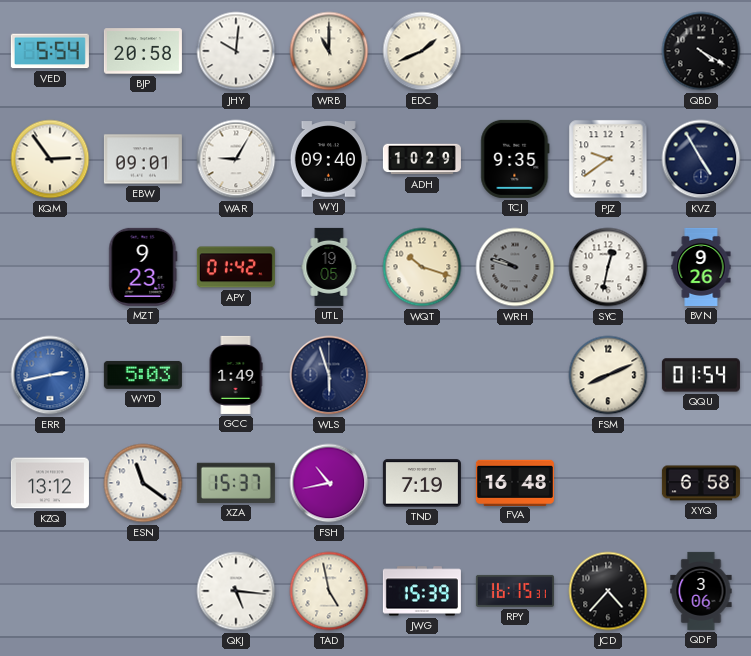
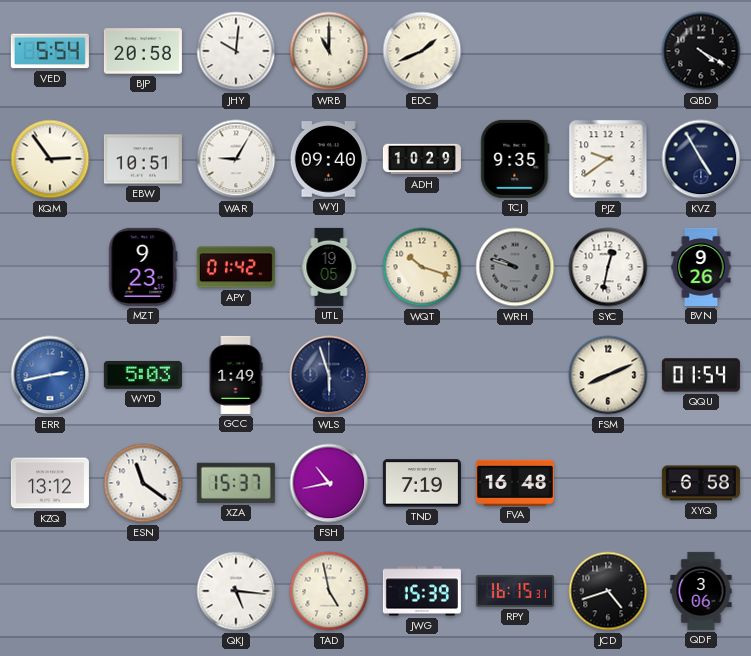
EBW: 09:01 -> 10:51 (143, 159)
JCD: 4:37 -> 4:42 (608, 591)
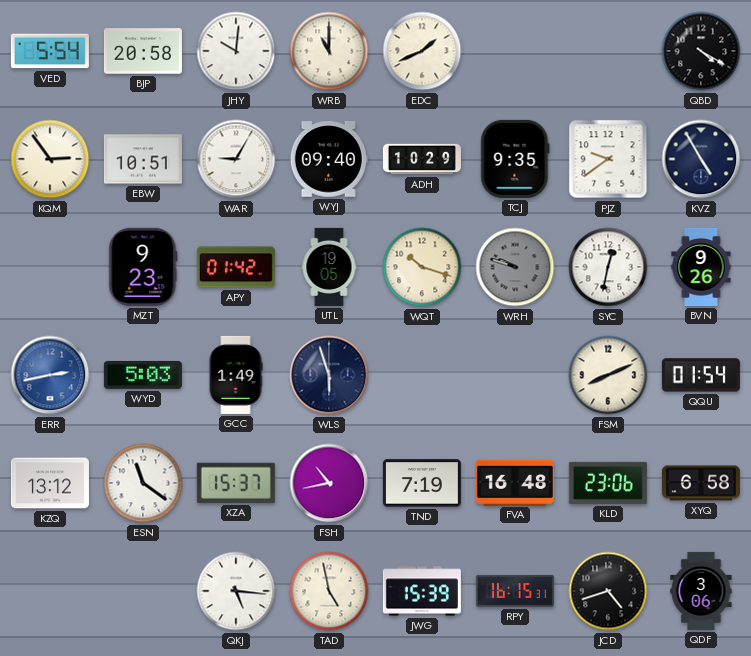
KLD: none -> 23:06 (608, 483)
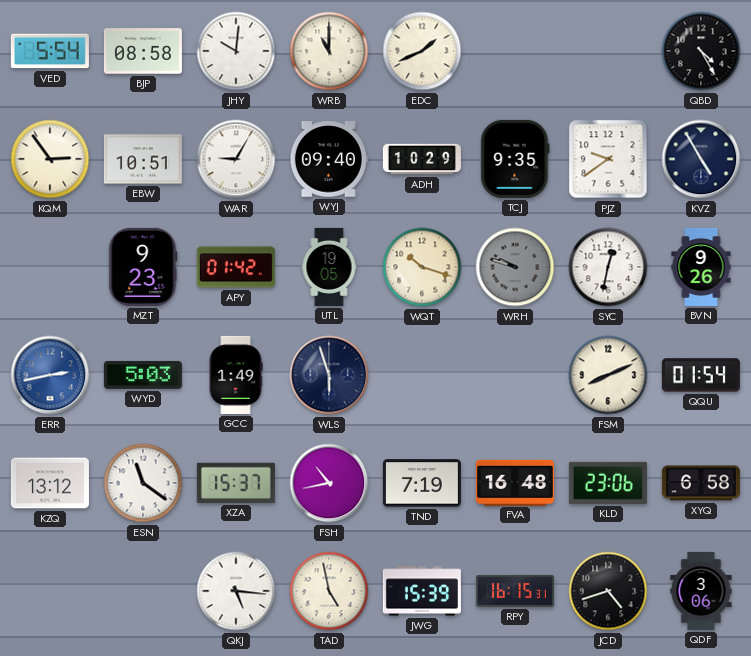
BJP: 20:58 -> 08:58 (143, 51)
QBD: 4:20 -> 4:25 (701, 51)
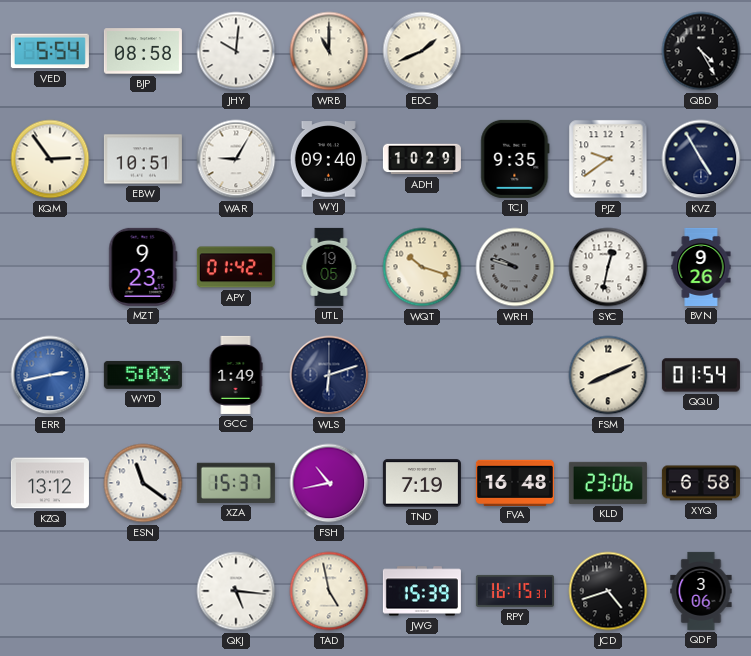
WLS: 5:57 -> 6:12 (329, 375)
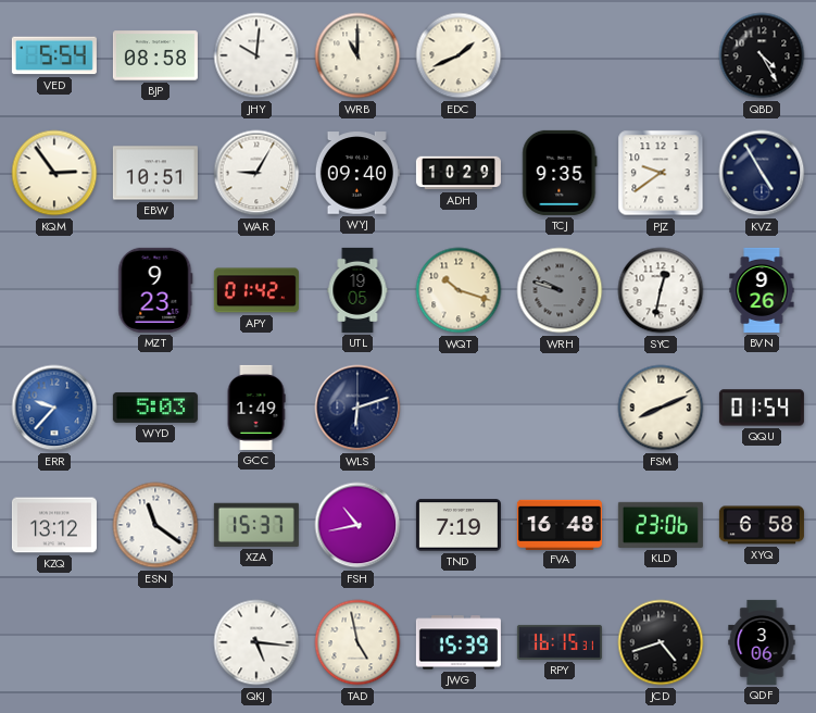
ERR: 2:43 -> 9:37 (54, 408)
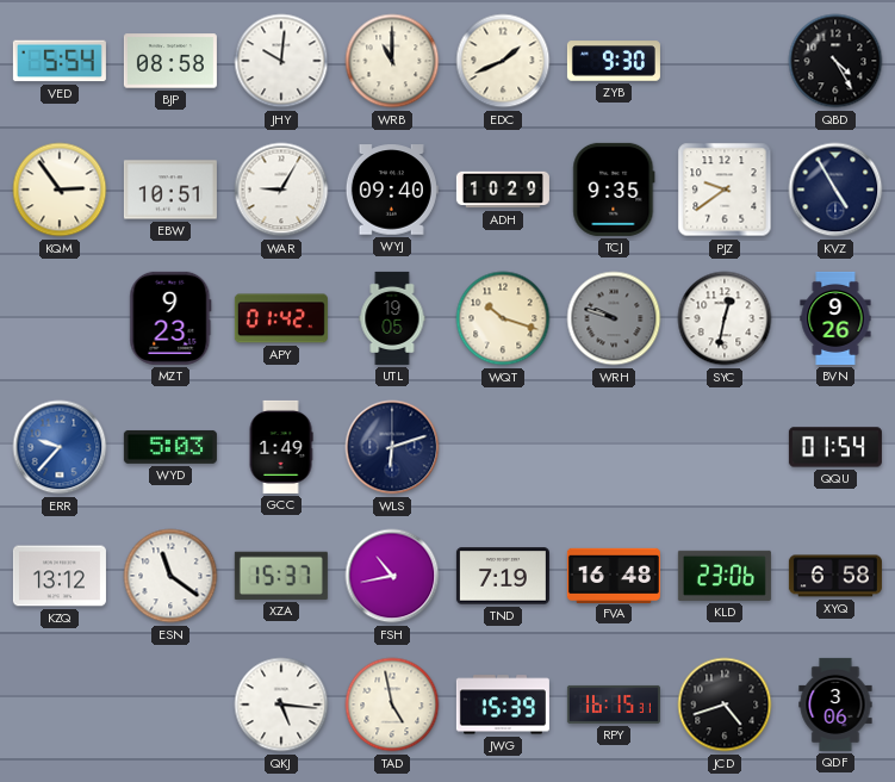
ZYB: none -> 9:30 (614, 61)
FSM: 8:11 -> none (661, 408)
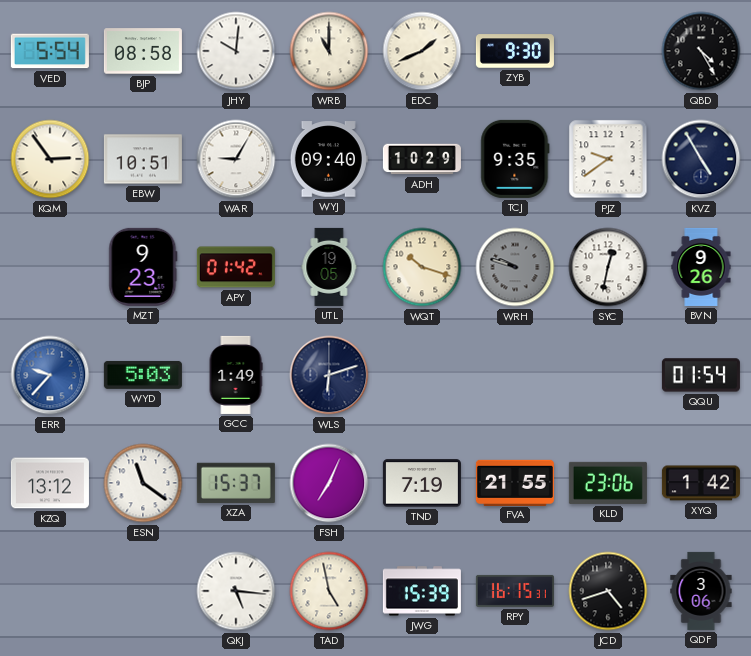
FSH: 10:43 -> 7:04 (329, 483)
FVA: 16:48 -> 21:55 (515, 482)
XYQ: 6:58 -> 1:42 (701, 483)
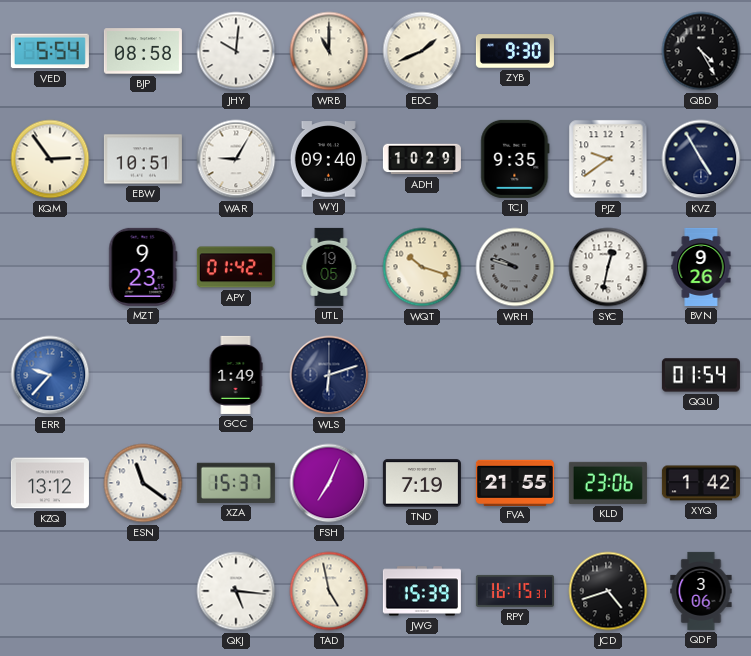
WYD: 5:03 -> none (143, 375)
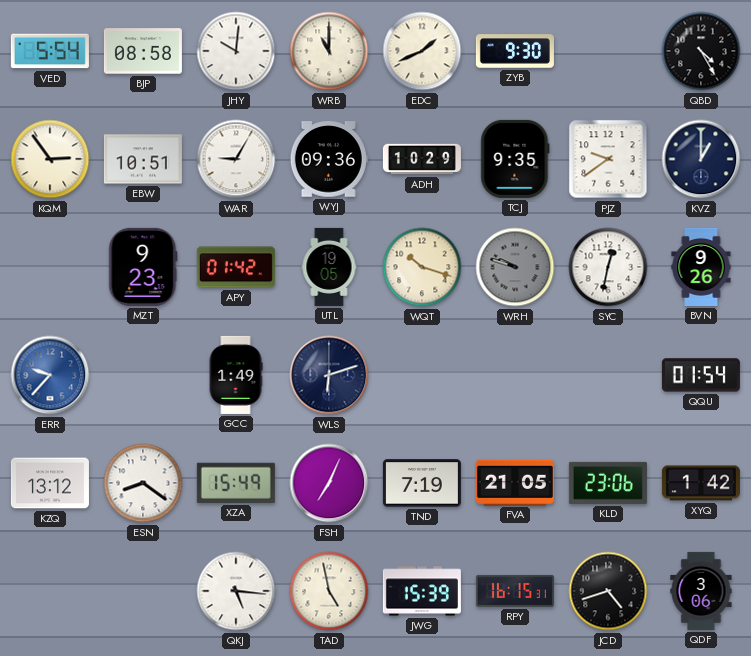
WYJ: 09:40 -> 09:36 (329, 159)
KVZ: 4:55 -> 1:00 (701, 159)
ESN: 11:21 -> 8:21 (143, 483)
XZA: 15:37 -> 15:49 (236, 483)
FVA: 21:55 -> 21:05 (515, 482)
